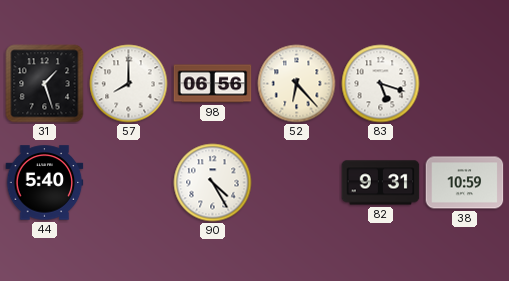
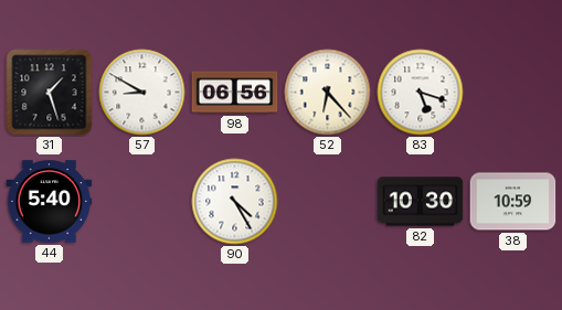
57: 8:00 -> 8:50 (142, 93)
82: 9:31 -> 10:30 (421, 202)
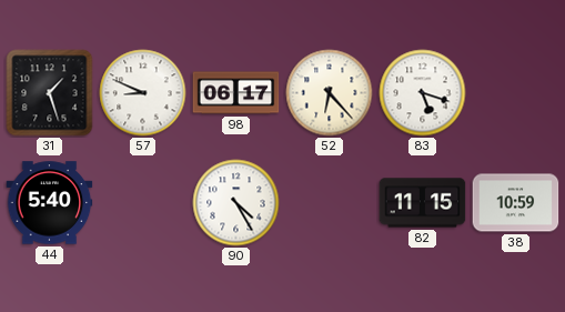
57: 8:50 -> 8:49 (143, 93)
98: 06:56 -> 06:17 (236, 93)
82: 10:30 -> 11:15 (423, 203)
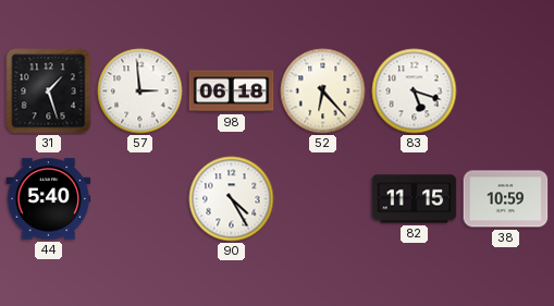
57: 8:49 -> 2:59 (140, 91)
98: 06:17 -> 06:18 (232, 91)
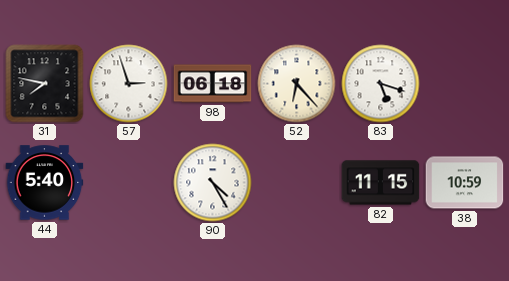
31: 1:27 -> 7:47 (45, 84)
57: 2:59 -> 2:57 (129, 84)
